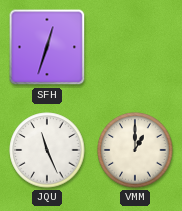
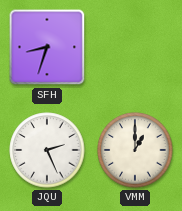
SFH: 12:33 -> 8:33 (47, 47)
JQU: 11:26 -> 2:26 (47, 150)
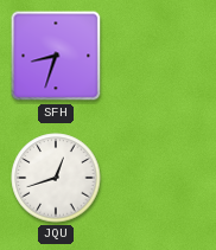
JQU: 2:26 -> 12:42 (56, 178)
VMM: 1:00 -> none (135, 150)
